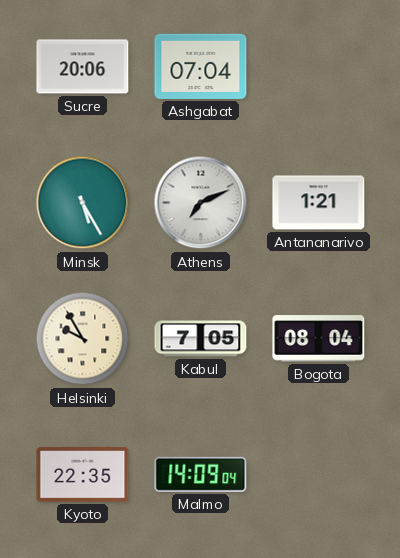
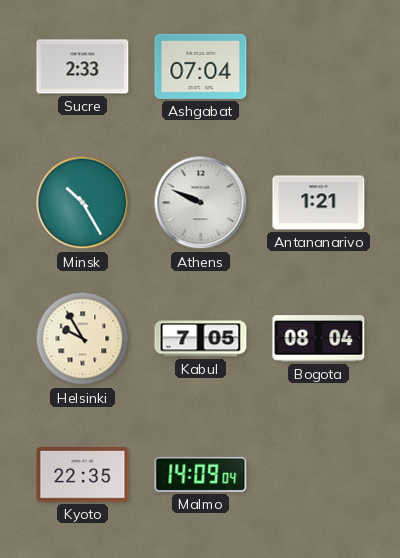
Sucre: 20:06 -> 2:33 (83, 67)
Minsk: 5:25 -> 10:25 (83, 203)
Athens: 7:11 -> 9:49 (201, 203)
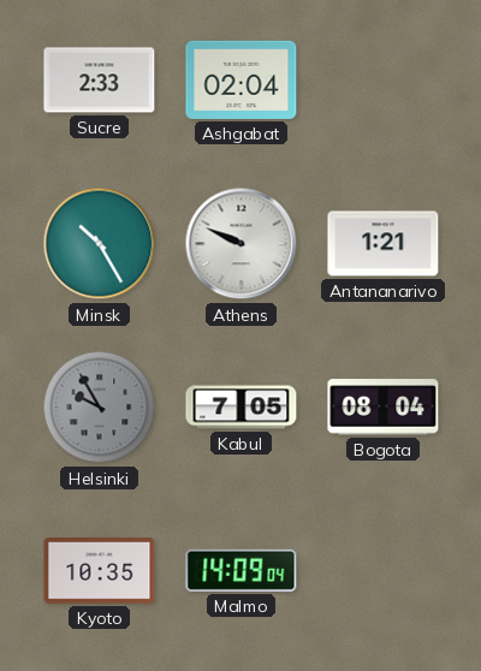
Ashgabat: 07:04 -> 02:04 (242, 79)
Helsinki dial: cream -> grey (100, 408)
Kyoto: 22:35 -> 10:35 (100, 571)
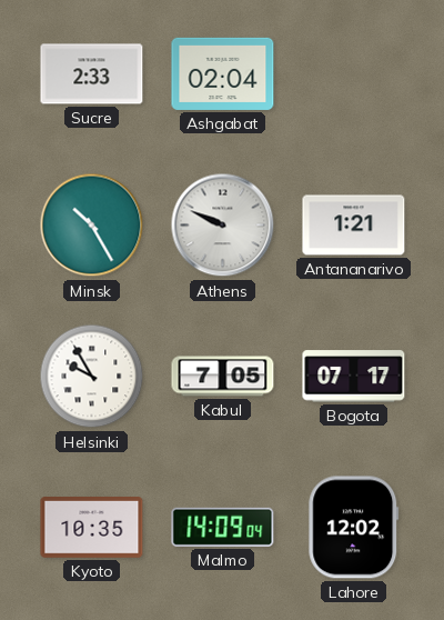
Helsinki dial: grey -> white (92, 377)
Bogota: 08:04 -> 07:17 (354, 377)
Lahore: none -> 12:02 (354, 528)
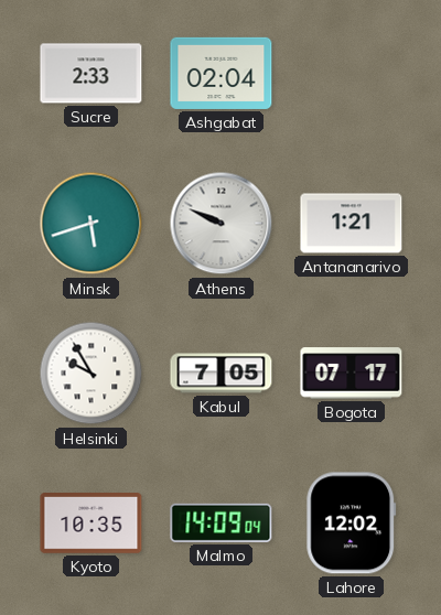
Minsk: 10:25 -> 5:42 (92, 224)
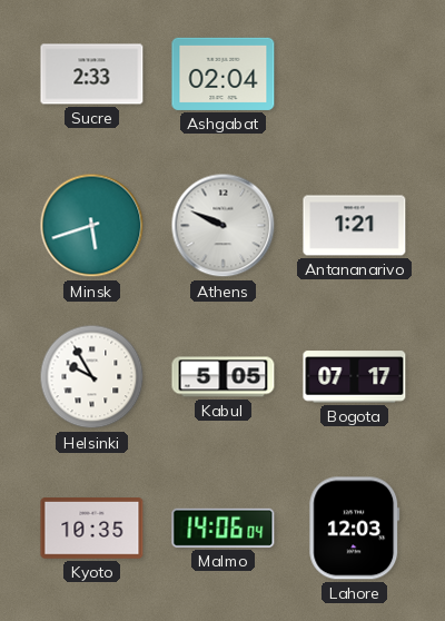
Kabul: 7:05 -> 5:05 (224, 377)
Malmo: 14:09 -> 14:06 (224, 528)
Lahore: 12:02 -> 12:03 (355, 529)
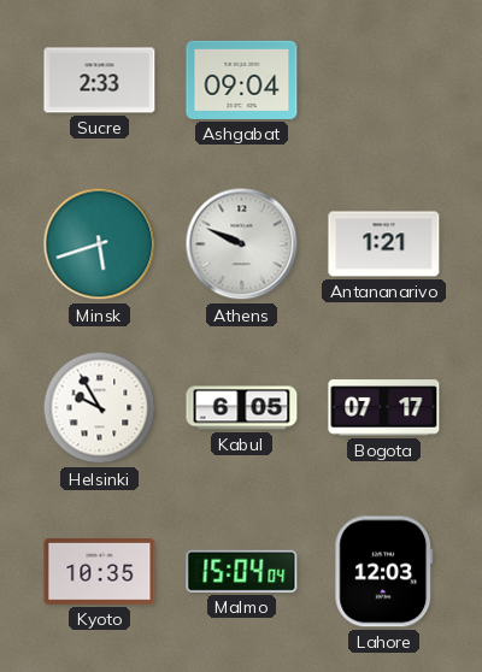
Ashgabat: 02:04 -> 09:04 (242, 79)
Kabul: 5:05 -> 6:05 (242, 408)
Malmo: 14:06 -> 15:04 (242, 571)
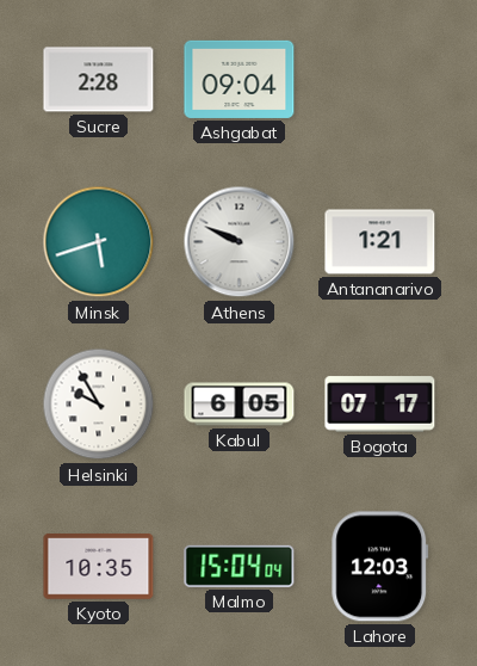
Sucre: 2:33 -> 2:28 (99, 80)
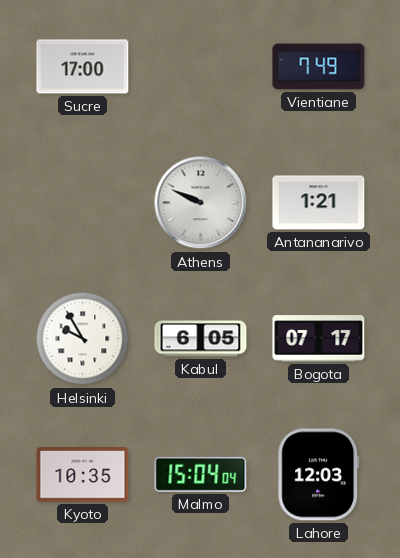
Sucre: 2:28 -> 17:00 (83, 67)
Ashgabat: 09:04 -> none (240, 79)
Vientiane: none -> 7:49 (319, 67)
Minsk: 5:42 -> none (99, 242)
